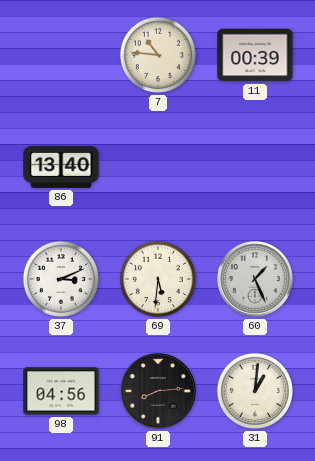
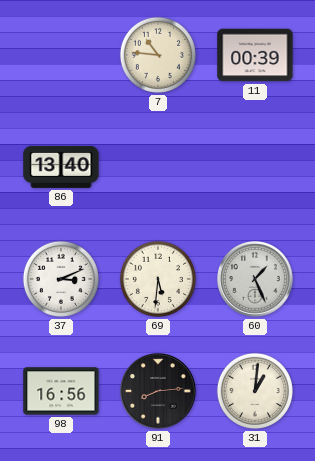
98: 04:56 -> 16:56 (61, 391)
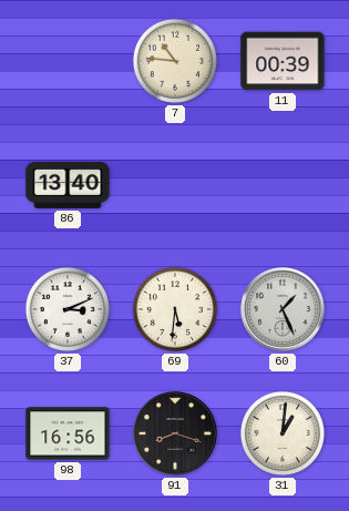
91: 8:14 -> 8:18 (175, 433)
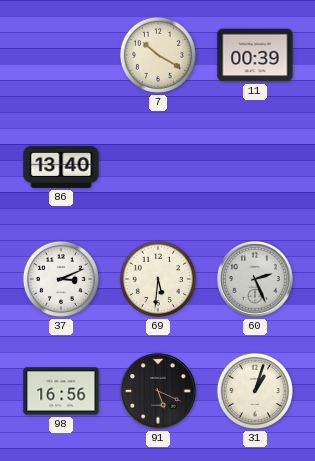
7: 10:46 -> 10:20 (158, 55)
60: 1:26 -> 2:26 (255, 279)
91: 8:18 -> 5:19 (158, 391)
31: 1:01 -> 1:03 (255, 391)
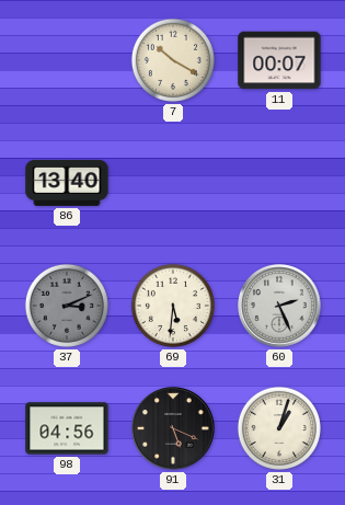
11: 00:39 -> 00:07 (279, 60)
37 dial: white -> grey (67, 306)
98: 16:56 -> 04:56 (67, 428)
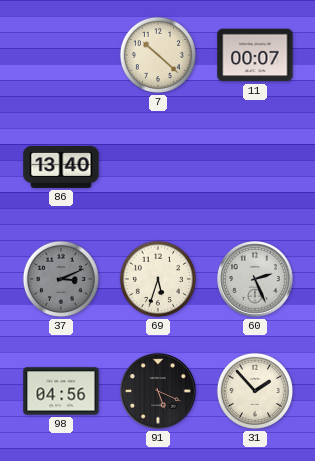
7: 10:20 -> 10:22 (158, 55)
69: 5:31 -> 5:33 (158, 279)
31: 1:03 -> 1:53 (255, 391)
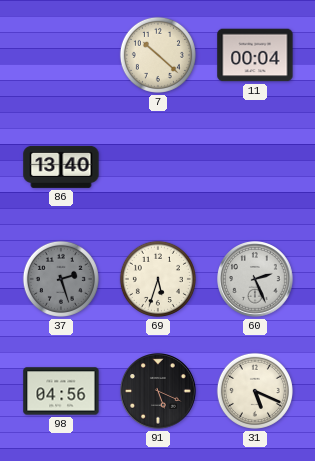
11: 00:07 -> 00:04 (255, 55)
37: 3:11 -> 2:27 (61, 279)
31: 1:53 -> 5:19 (255, 391)
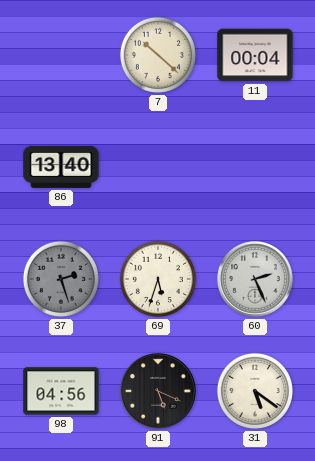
31: 5:19 -> 5:21 (255, 391)
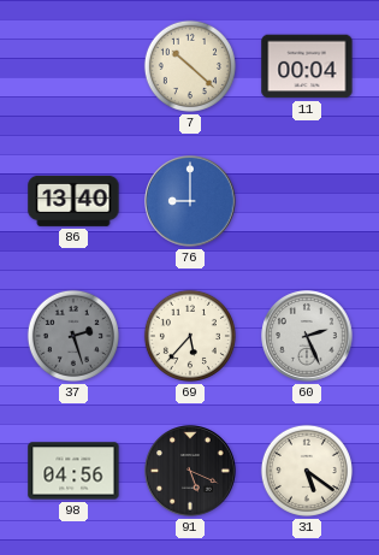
76: none -> 9:00 (190, 201)
69: 5:33 -> 5:37 (190, 336)
